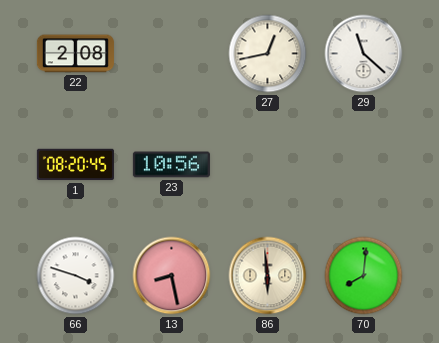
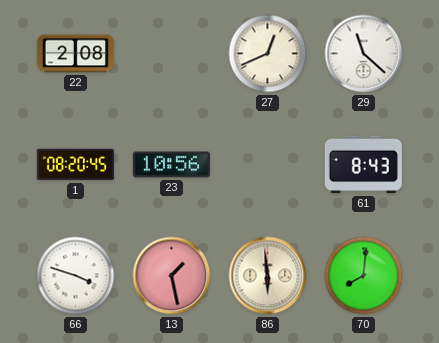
27: 12:43 -> 12:41 (268, 54)
61: none -> 8:43 (363, 165)
13: 8:28 -> 1:28 (172, 276)
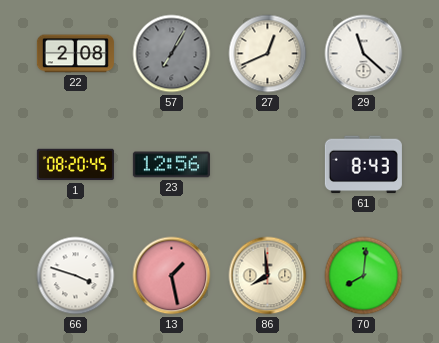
57: none -> 7:05 (172, 54)
23: 10:56 -> 12:56 (171, 165)
86: 5:59 -> 7:59 (268, 276)
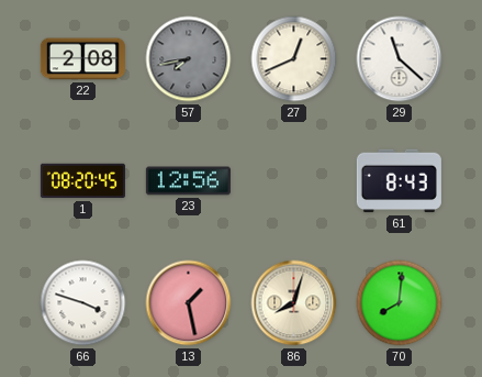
57: 7:05 -> 7:43 (189, 59)
86: 7:59 -> 8:03 (294, 303)
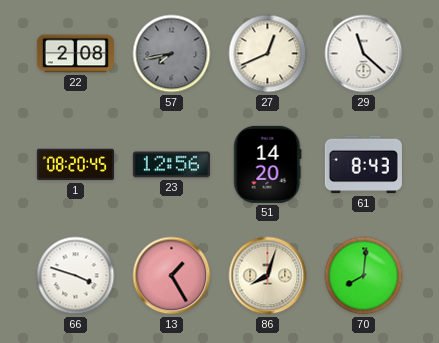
51: none -> 14:20 (268, 164)
13: 1:28 -> 1:25 (172, 276)
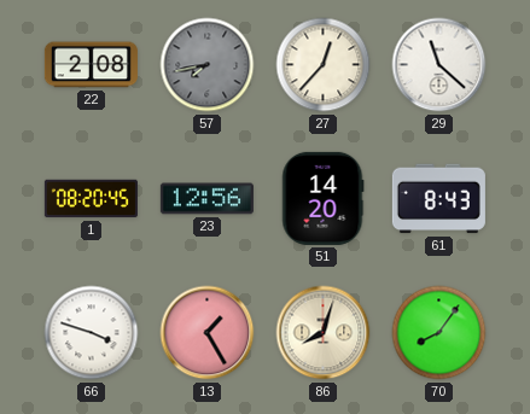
27: 12:41 -> 12:37 (324, 65)
70: 8:01 -> 8:06 (439, 333)
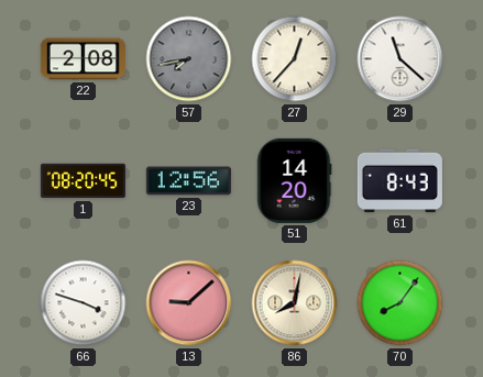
13: 1:25 -> 9:08 (189, 303)
86: 8:03 -> 8:02 (295, 303)
